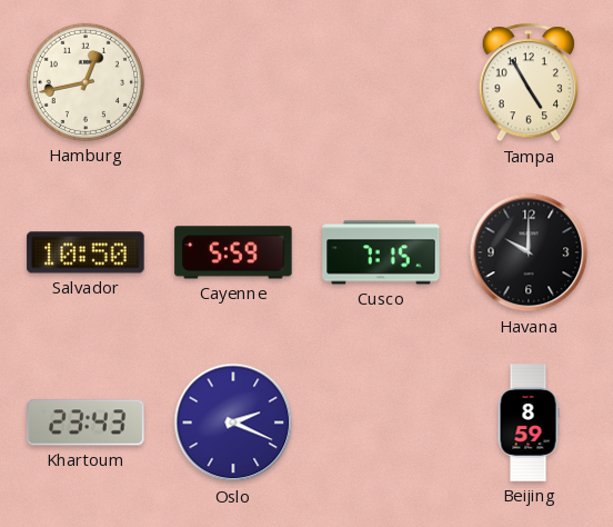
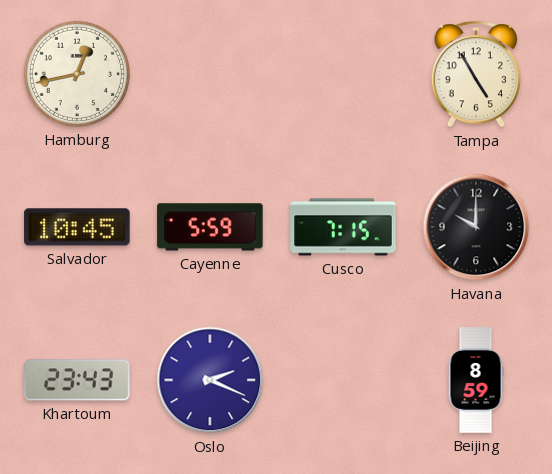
Salvador: 10:50 -> 10:45 (77, 227)
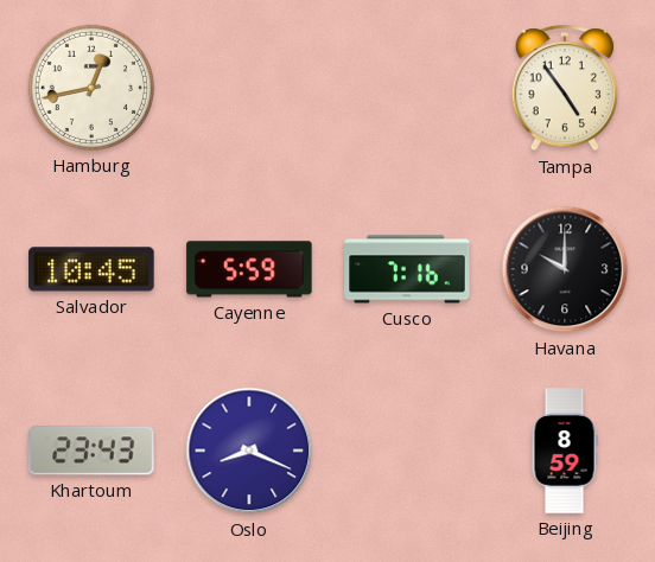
Tampa: 4:55 -> 4:54 (565, 89)
Cusco: 7:15 -> 7:16 (407, 269)
Oslo: 2:19 -> 8:19 (249, 451)
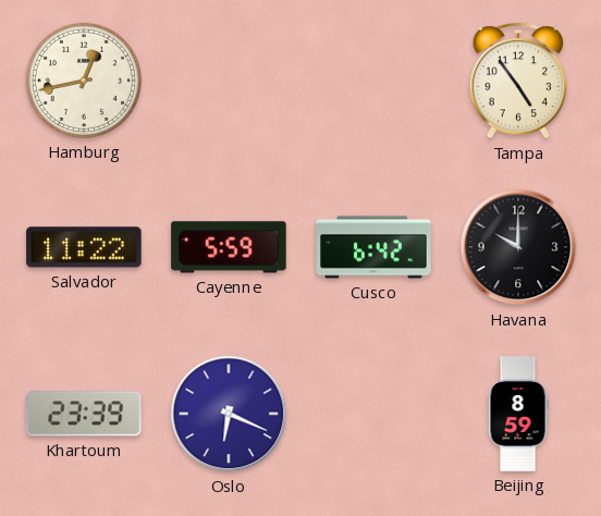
Salvador: 10:45 -> 11:22 (84, 247)
Cusco: 7:16 -> 6:42 (373, 247)
Khartoum: 23:43 -> 23:39 (84, 414)
Oslo: 8:19 -> 6:19 (229, 414)
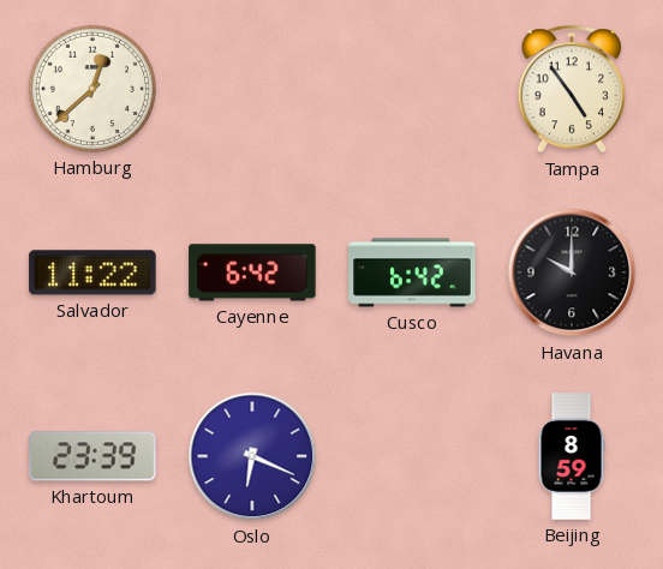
Hamburg: 12:43 -> 12:38 (92, 89)
Cayenne: 5:59 -> 6:42 (252, 272)
